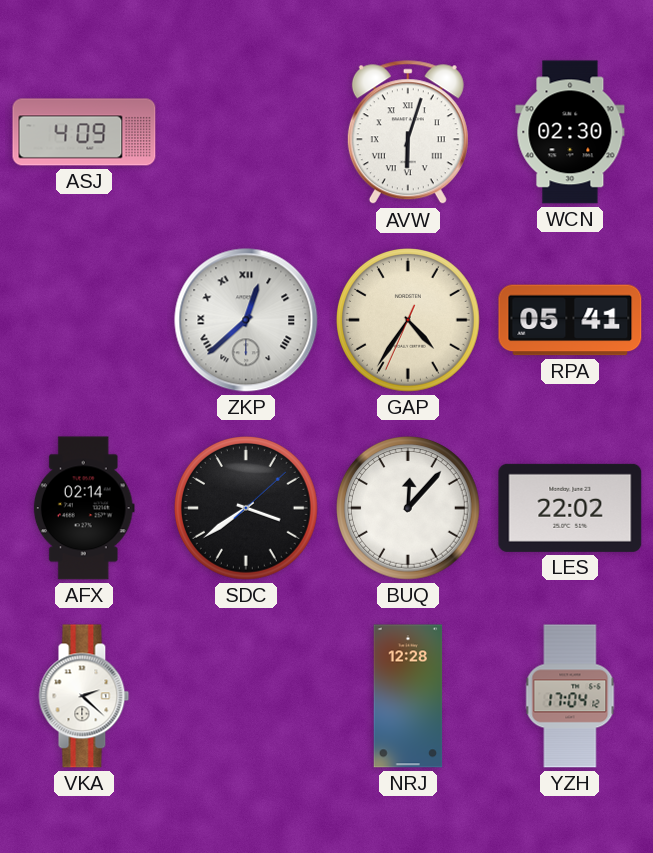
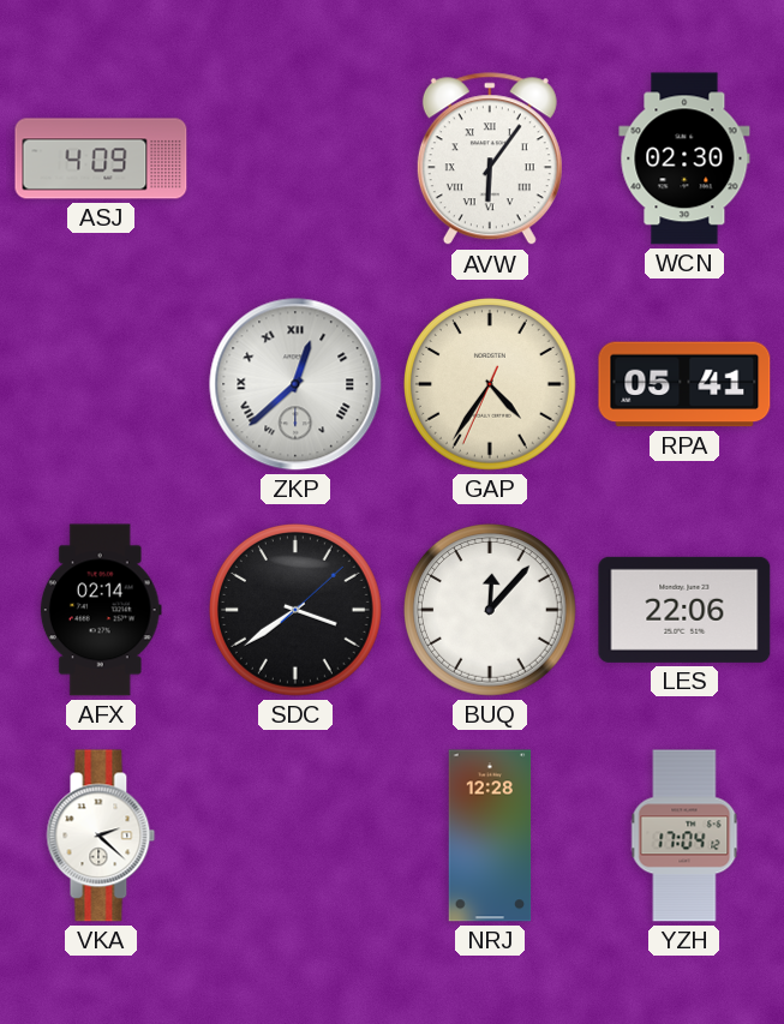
AVW: 6:03 -> 6:06 (490, 160)
LES: 22:02 -> 22:06 (684, 610)
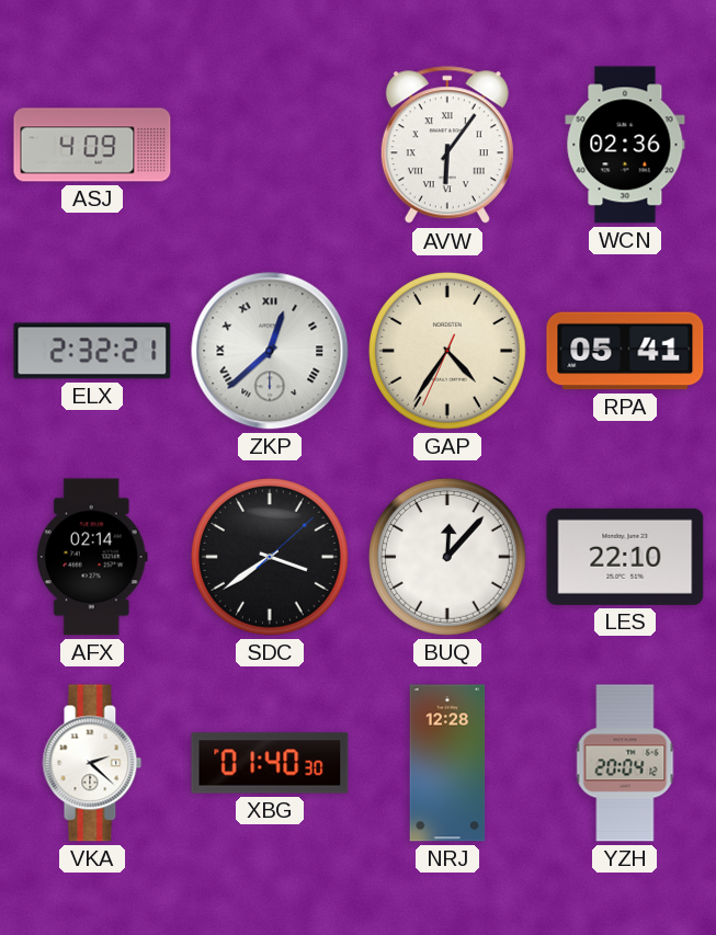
WCN: 02:30 -> 02:36 (625, 145)
ELX: none -> 2:32 (92, 351)
LES: 22:06 -> 22:10 (625, 557)
XBG: none -> 01:40 (270, 763)
YZH: 17:04 -> 20:04 (625, 763)
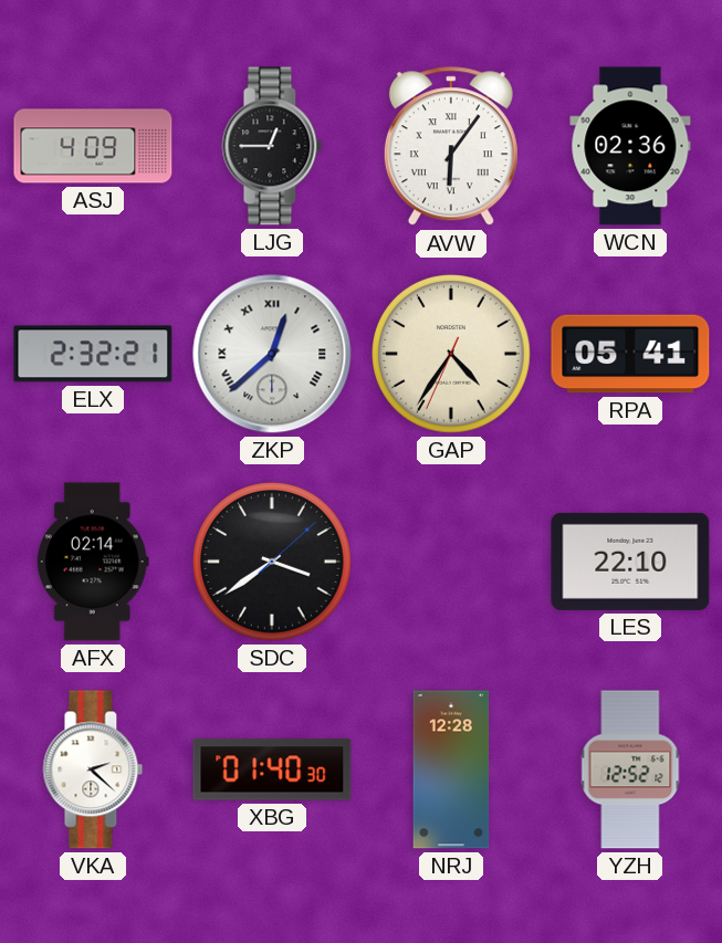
LJG: none -> 12:45 (272, 146)
BUQ: 12:07 -> none (448, 558)
YZH: 20:04 -> 12:52 (630, 769)
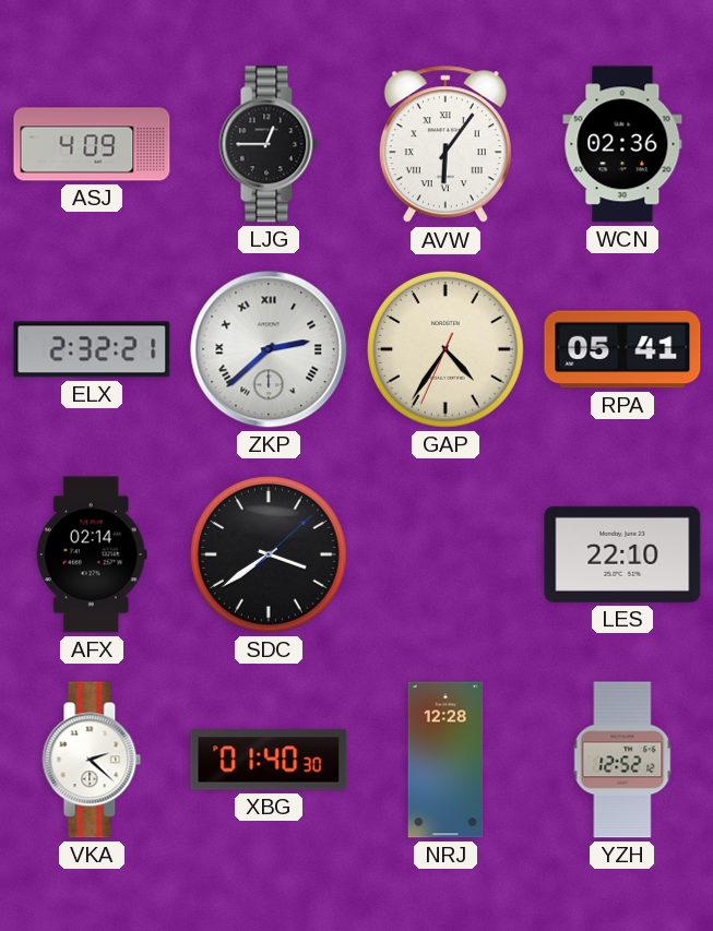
ZKP: 12:38 -> 2:38 (269, 349)
